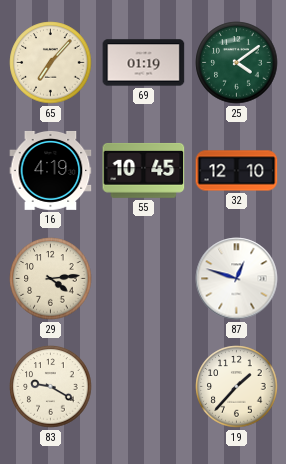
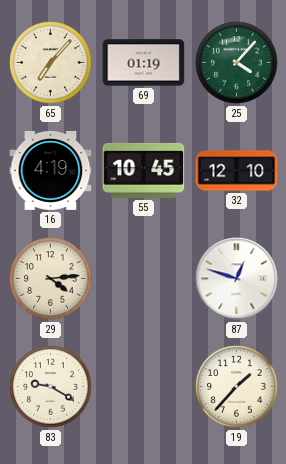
25: 4:09 -> 4:07 (237, 63)
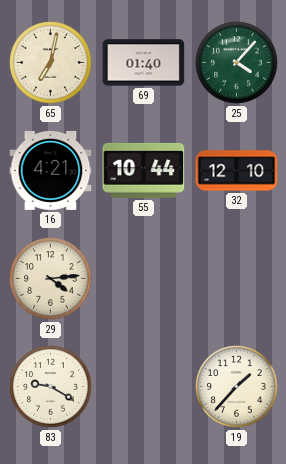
65: 7:07 -> 7:02 (51, 63)
69: 01:19 -> 01:40 (144, 63)
16: 4:19 -> 4:21 (51, 170)
55: 10:45 -> 10:44 (144, 170)
87: 12:48 -> none (237, 279)
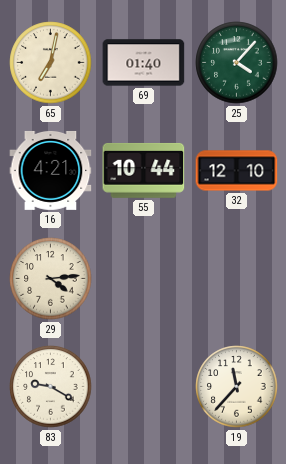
19: 1:37 -> 11:37 (237, 387)
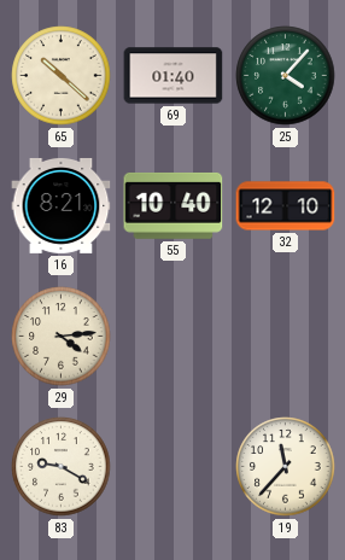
65: 7:02 -> 10:22 (62, 76)
16: 4:21 -> 8:21 (62, 205)
55: 10:44 -> 10:40 (174, 205)
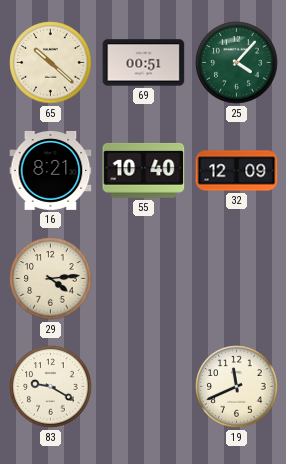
69: 01:40 -> 00:51 (144, 63)
32: 12:10 -> 12:09 (237, 171)
19: 11:37 -> 11:41 (237, 387)
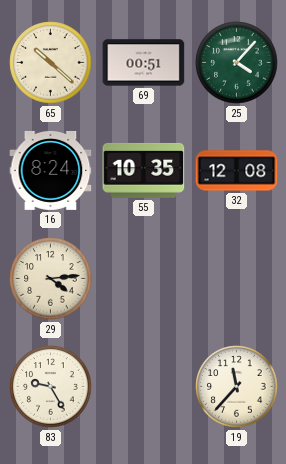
16: 8:21 -> 8:24 (51, 170)
55: 10:40 -> 10:35 (144, 170)
32: 12:09 -> 12:08 (237, 171)
83: 9:20 -> 9:25 (51, 387)
19: 11:41 -> 11:37 (237, 387)
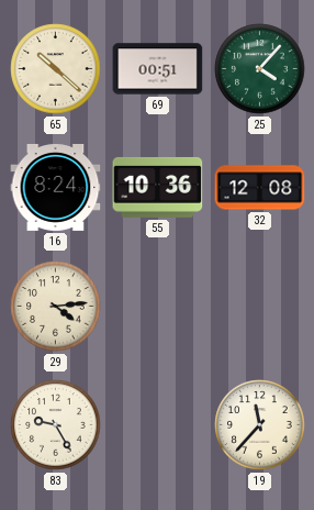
55: 10:35 -> 10:36 (158, 187)
